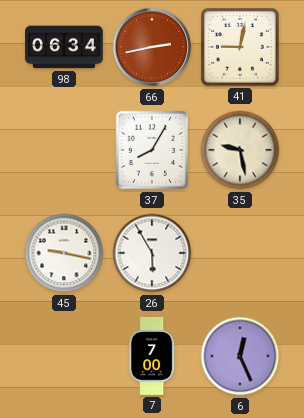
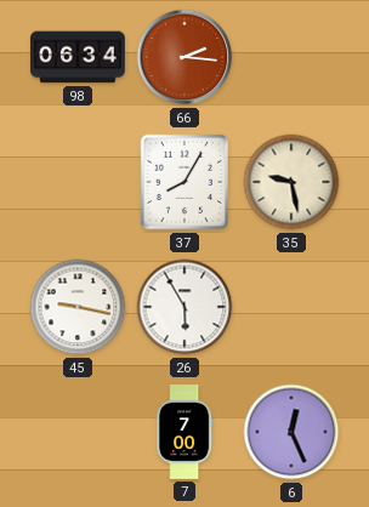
66: 2:43 -> 2:16 (184, 57)
41: 9:02 -> none (240, 47)
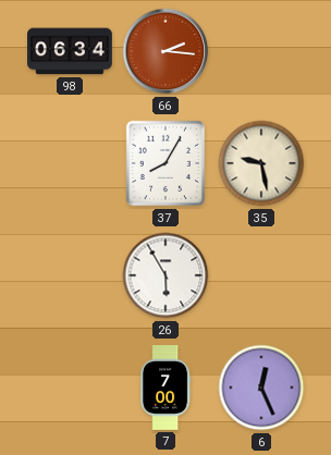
45: 9:17 -> none (78, 307)
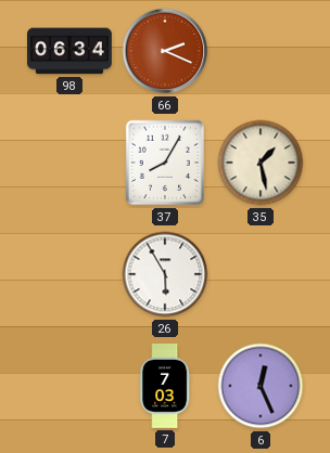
66: 2:16 -> 2:19 (165, 51)
35: 9:28 -> 1:28 (261, 163)
7: 7:00 -> 7:03 (165, 387)
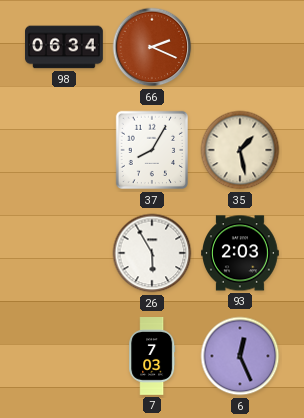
93: none -> 2:03 (241, 253)
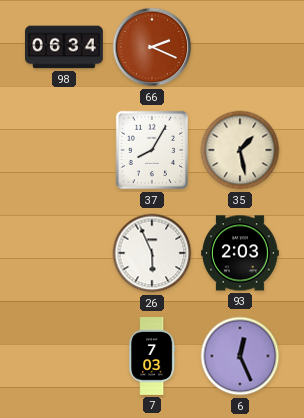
26: 5:55 -> 5:56 (152, 253)
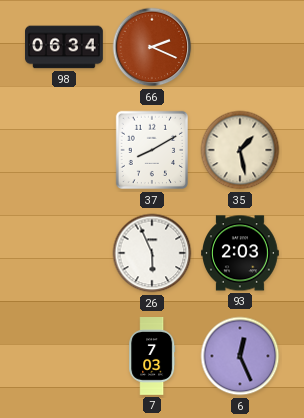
37: 8:05 -> 8:10 (151, 150)
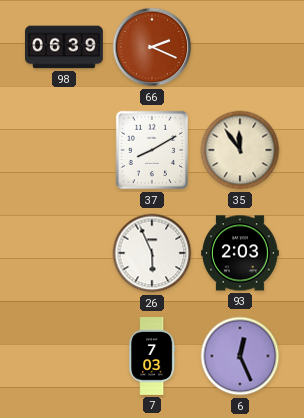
98: 06:34 -> 06:39 (65, 47)
35: 1:28 -> 11:54 (240, 150)
